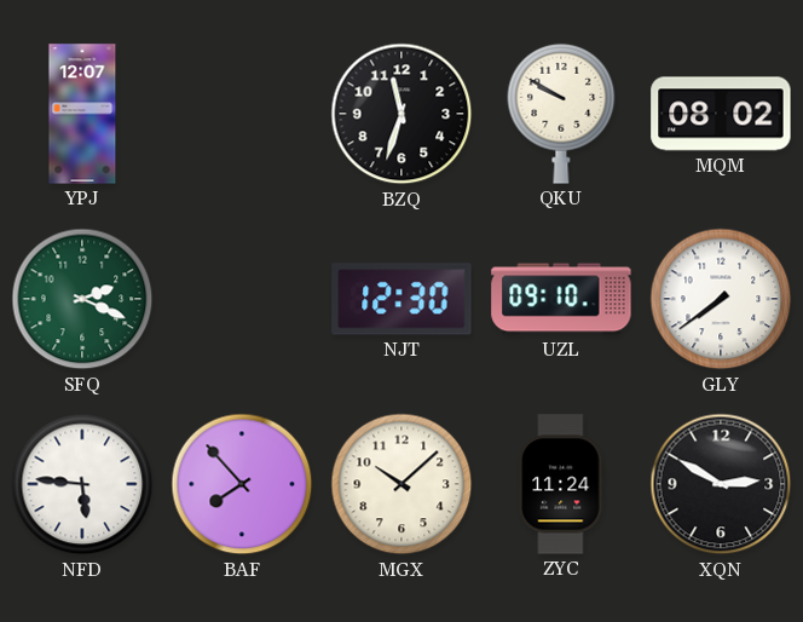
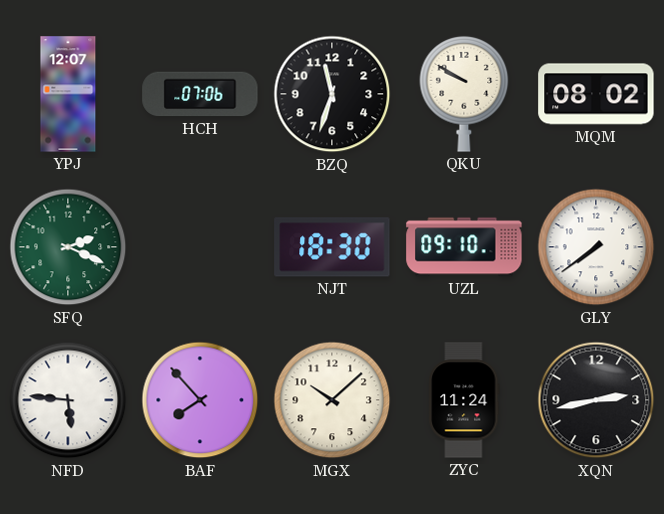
HCH: none -> 07:06 (200, 94)
NJT: 12:30 -> 18:30 (332, 247)
XQN: 2:50 -> 2:43 (596, 400)
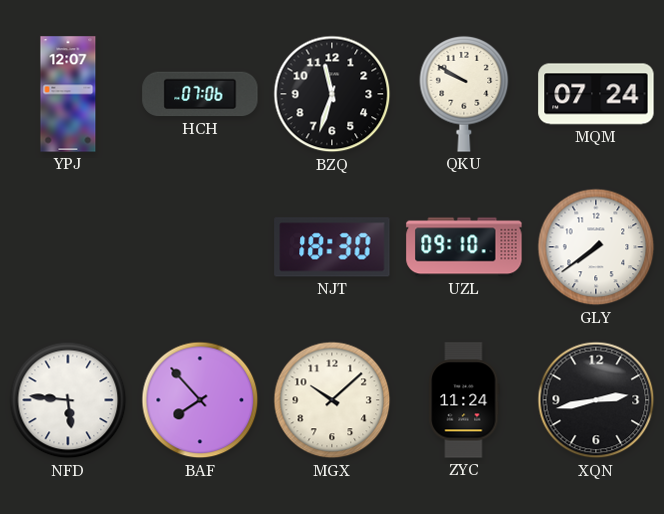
MQM: 08:02 -> 07:24 (596, 94)
SFQ: 2:19 -> none (68, 247)
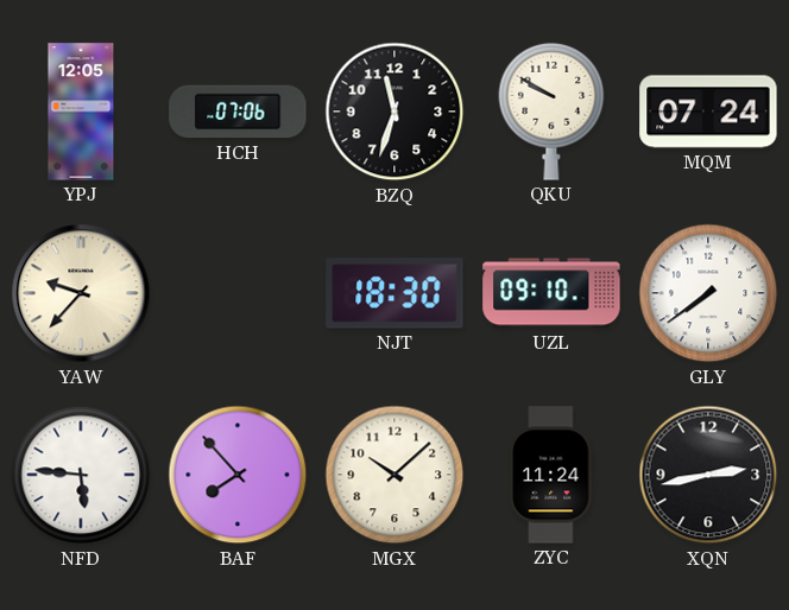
YPJ: 12:07 -> 12:05 (81, 112)
YAW: none -> 9:37 (81, 293)
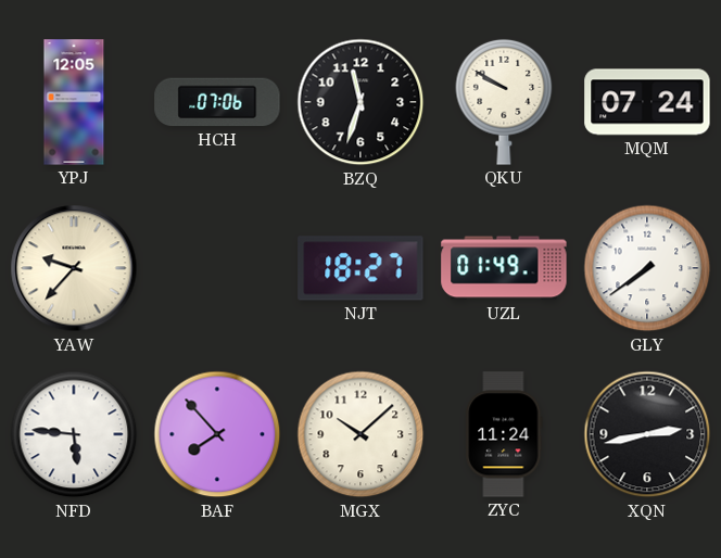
NJT: 18:30 -> 18:27 (360, 268)
UZL: 09:10 -> 01:49 (504, 268)
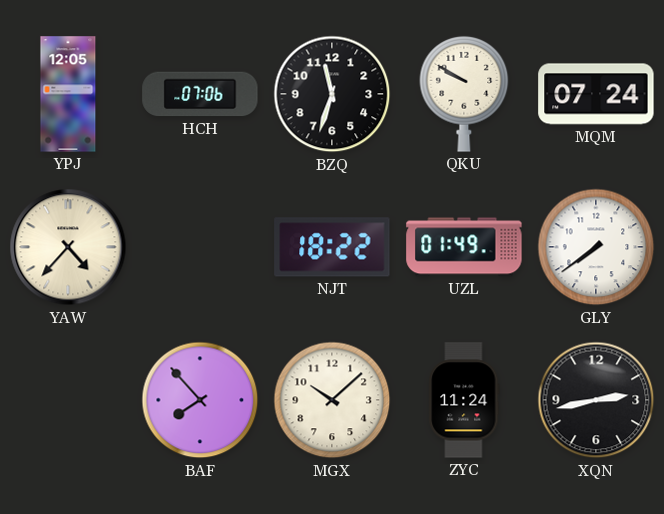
YAW: 9:37 -> 4:37 (68, 247)
NJT: 18:27 -> 18:22 (332, 247)
NFD: 5:46 -> none (74, 434)
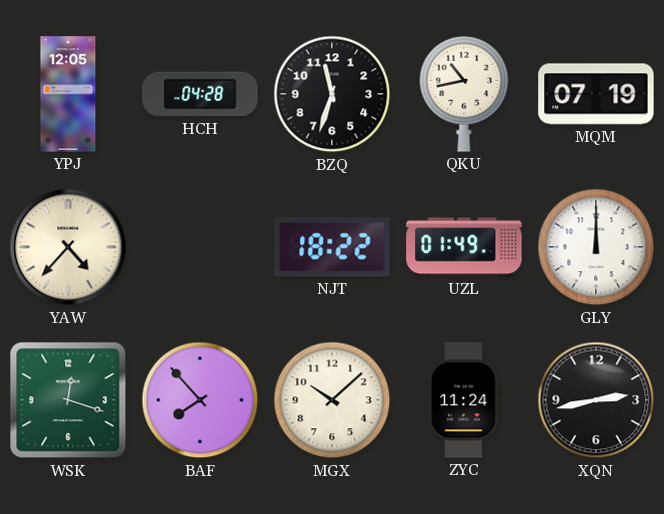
HCH: 07:06 -> 04:28 (200, 94)
QKU: 9:50 -> 10:43 (464, 94)
MQM: 07:24 -> 07:19 (596, 94)
GLY: 7:39 -> 12:00 (596, 247)
WSK: none -> 12:18 (68, 400)
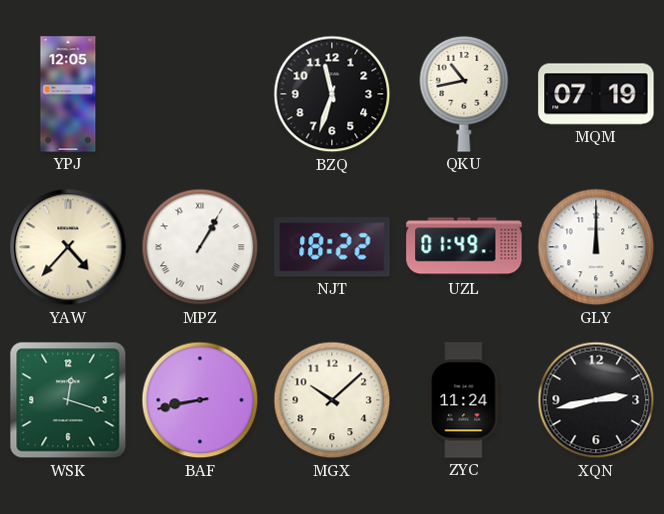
HCH: 04:28 -> none (200, 94)
MPZ: none -> 1:05 (200, 247)
BAF: 7:53 -> 8:43 (200, 400)
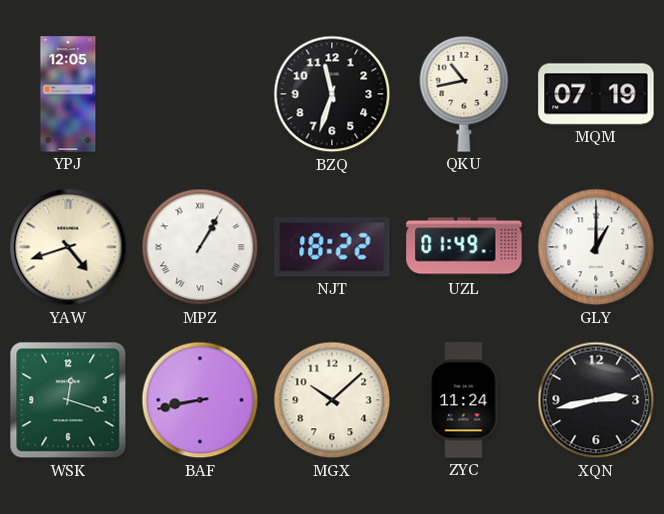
YAW: 4:37 -> 4:42 (68, 247)
GLY: 12:00 -> 1:00 (596, 247)
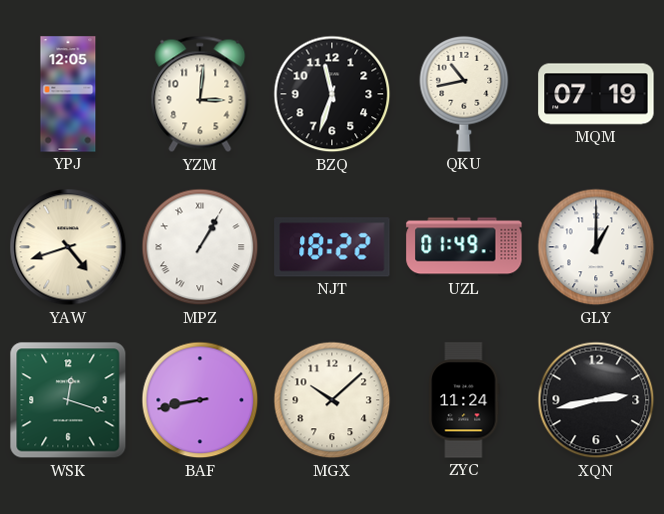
YZM: none -> 3:01 (200, 94)
